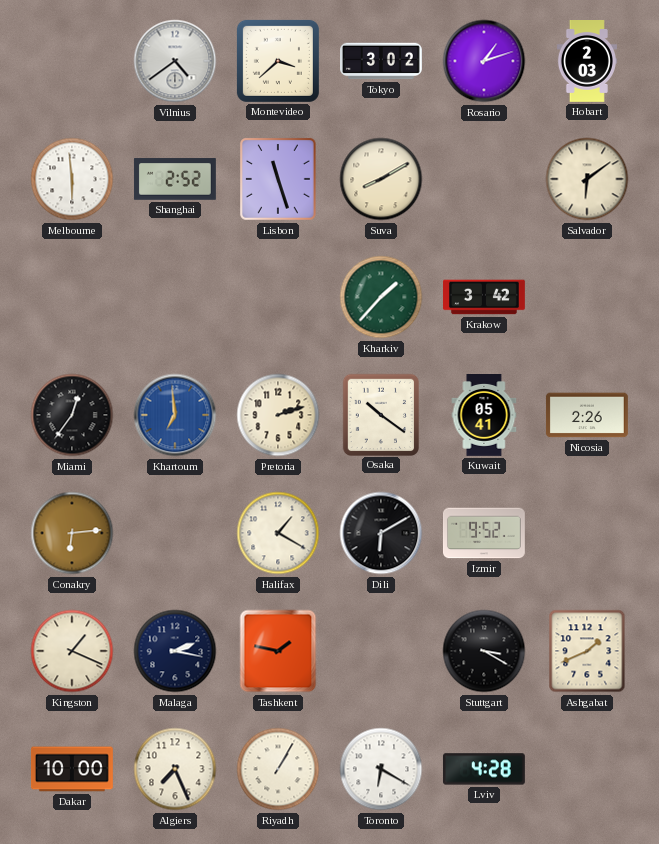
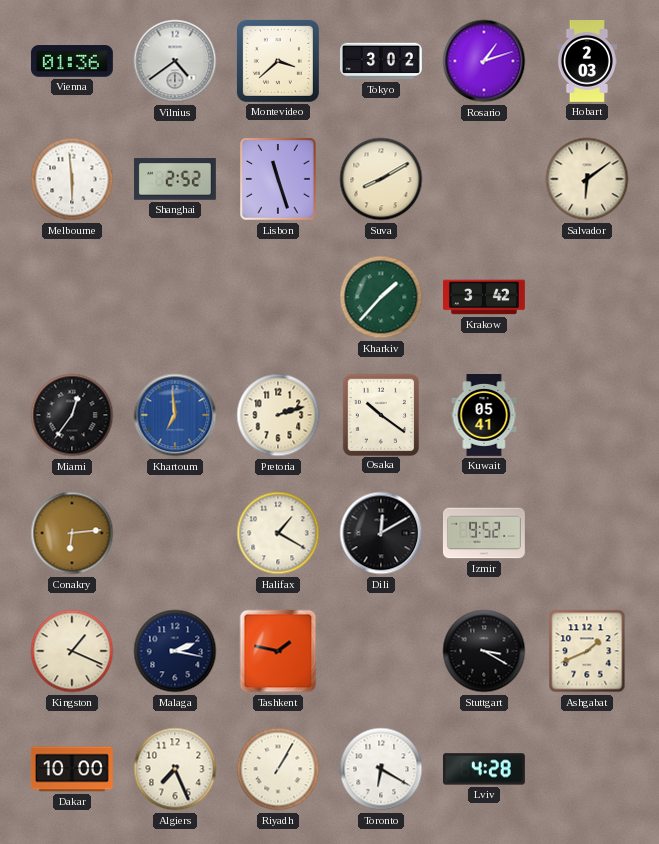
Vienna: none -> 01:36 (72, 61)
Nicosia: 2:26 -> none (587, 415)
Dili: 6:10 -> 12:10 (381, 533)
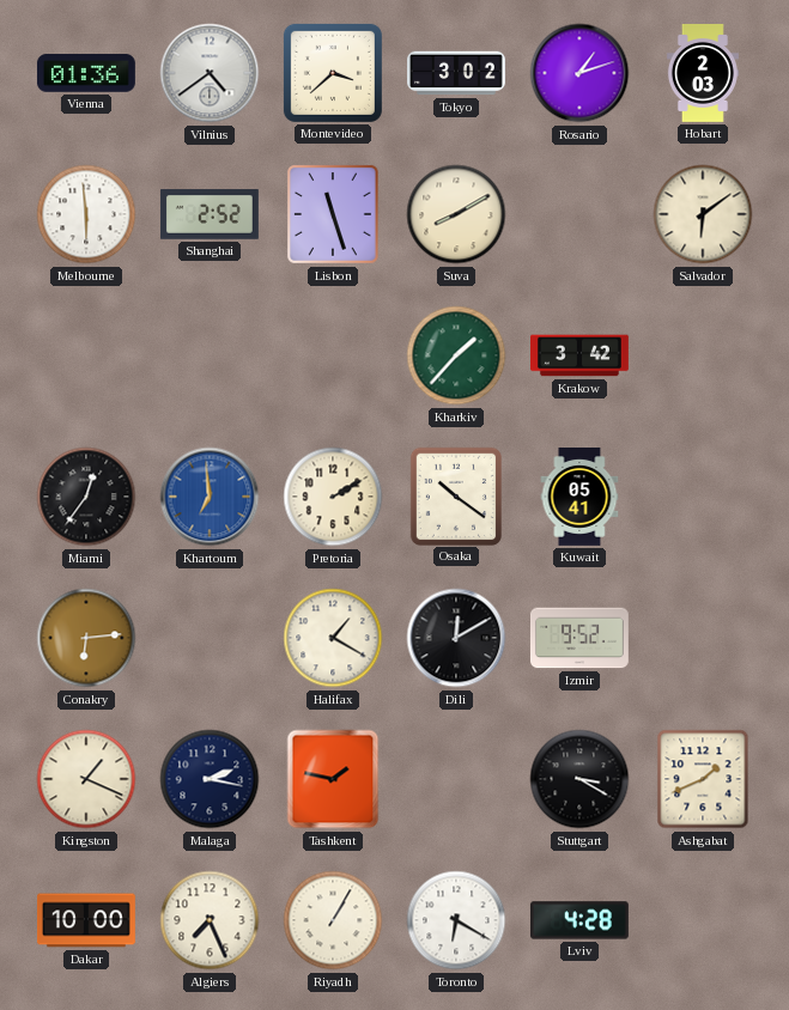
Pretoria: 2:12 -> 2:10 (333, 497)
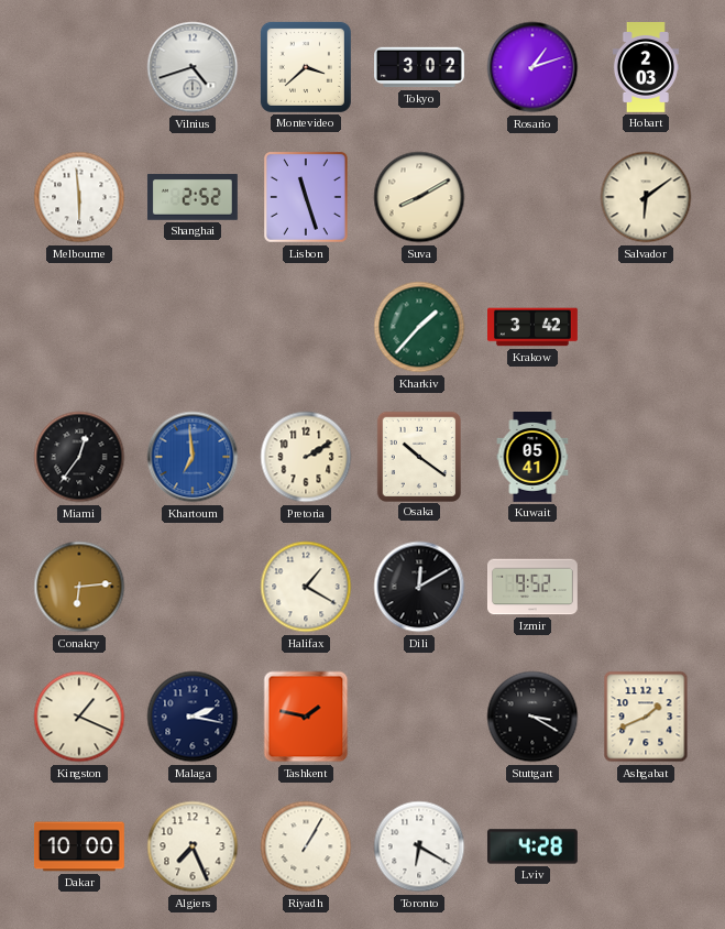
Vienna: 01:36 -> none (86, 73)
Vilnius: 4:39 -> 4:42 (193, 67)
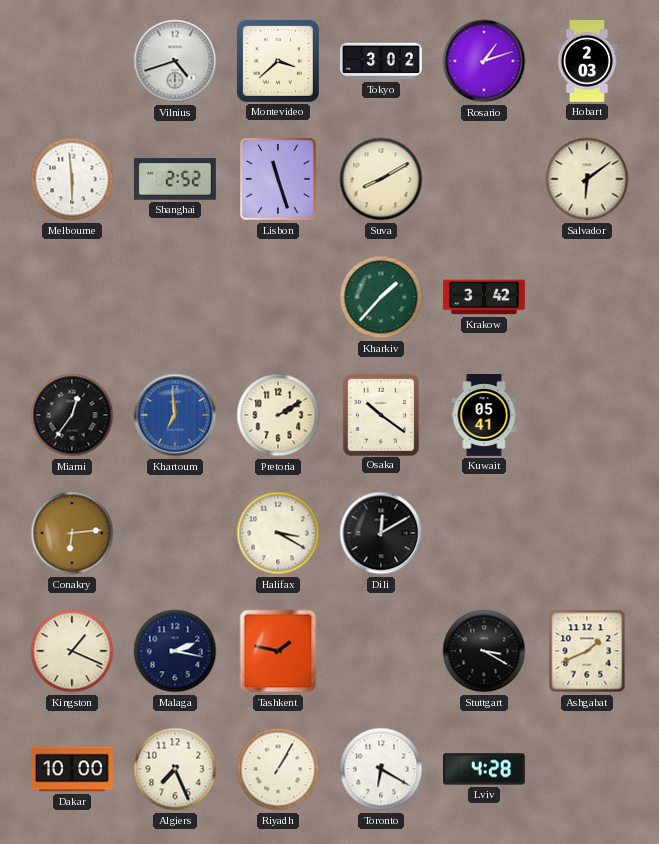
Halifax: 1:20 -> 3:20 (278, 533)
Izmir: 9:52 -> none (532, 587)
